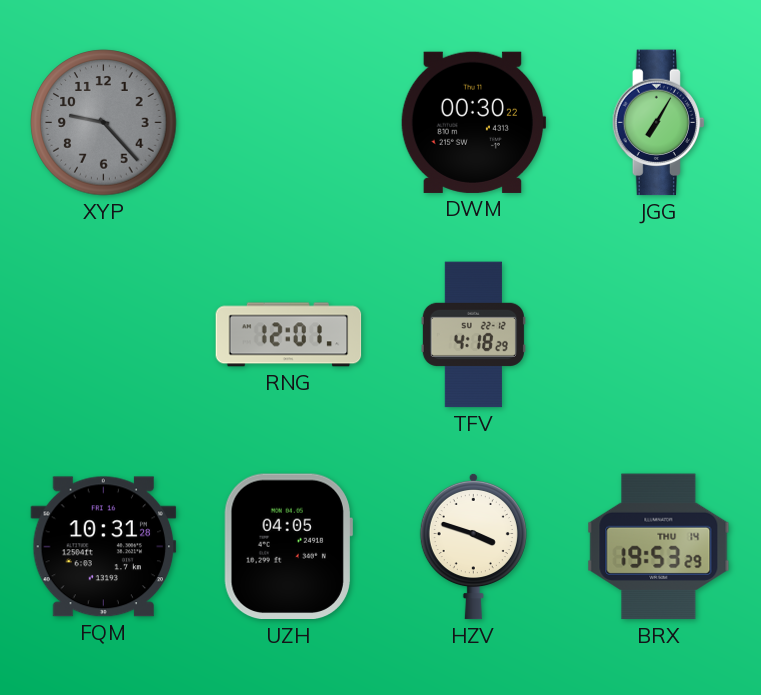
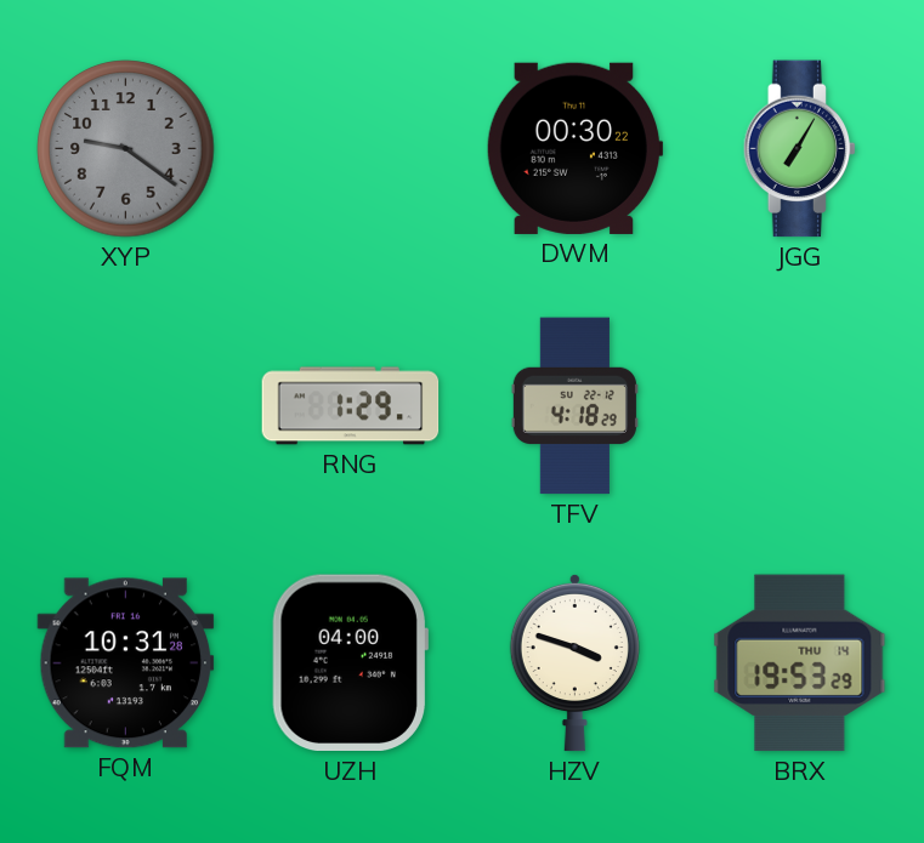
XYP: 9:23 -> 9:21 (126, 149)
RNG: 12:01 -> 1:29 (351, 406)
UZH: 04:05 -> 04:00 (350, 663)
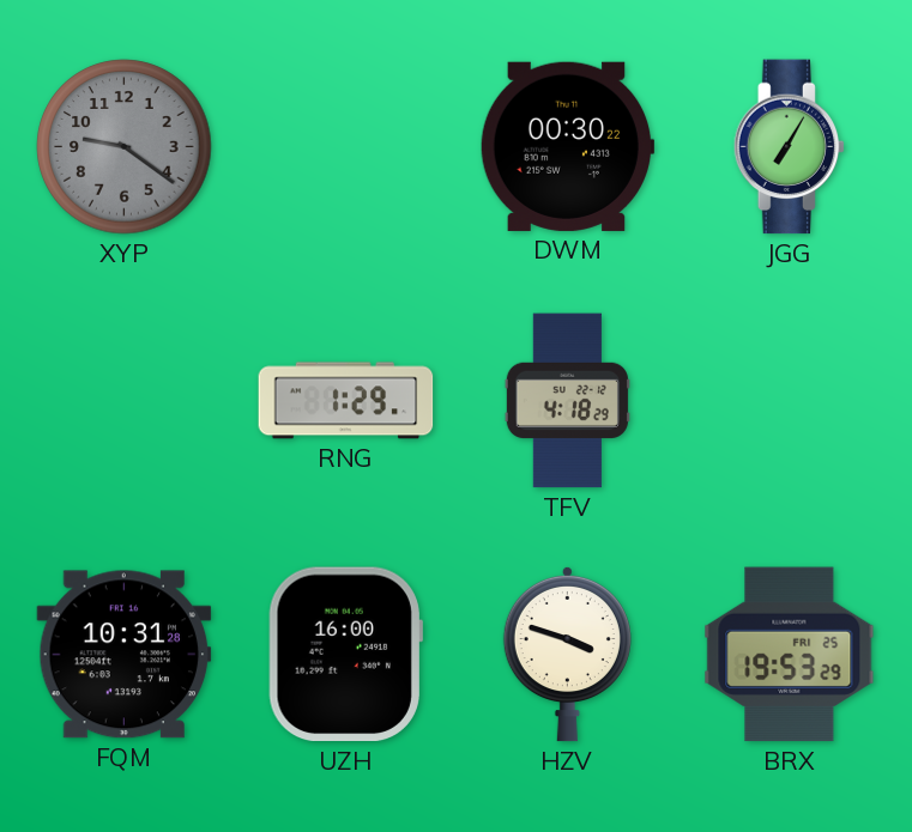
UZH: 04:00 -> 16:00 (345, 655)
BRX date: THU 14 -> FRI 25 (790, 655)
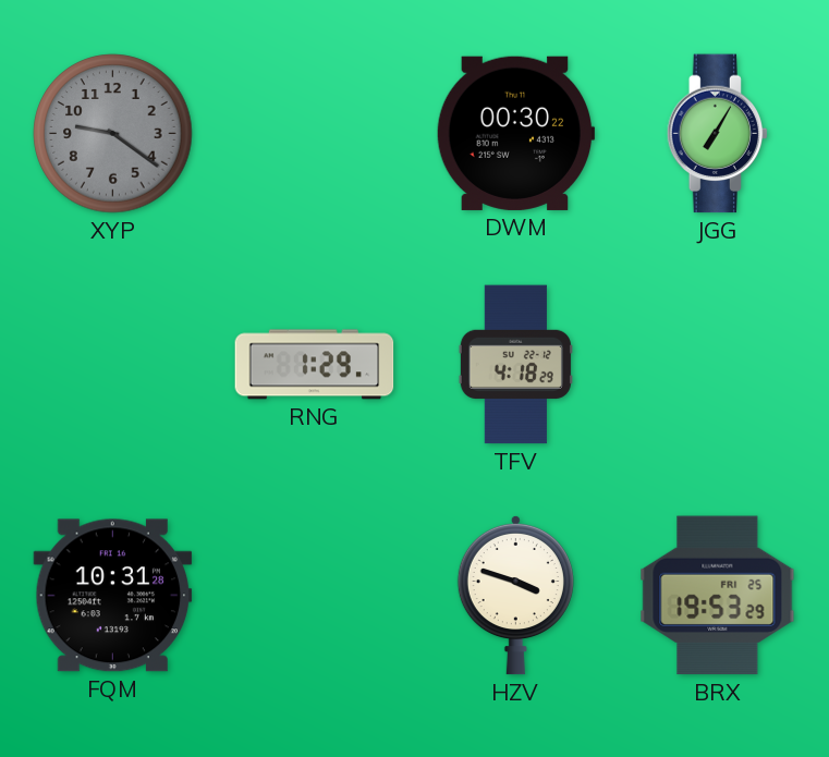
UZH: 16:00 -> none (345, 655)
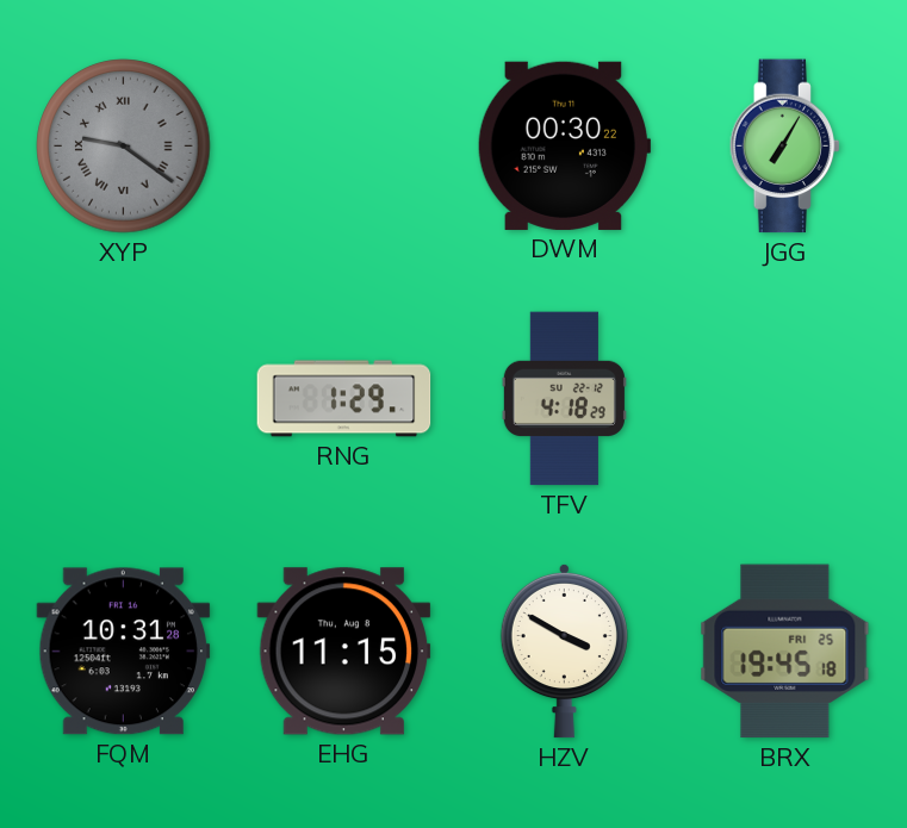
XYP numerals: Arabic -> Roman (124, 147)
EHG: none -> 11:15 (344, 652)
HZV: 3:48 -> 3:50 (564, 650)
BRX: 19:53 -> 19:45 (785, 652)
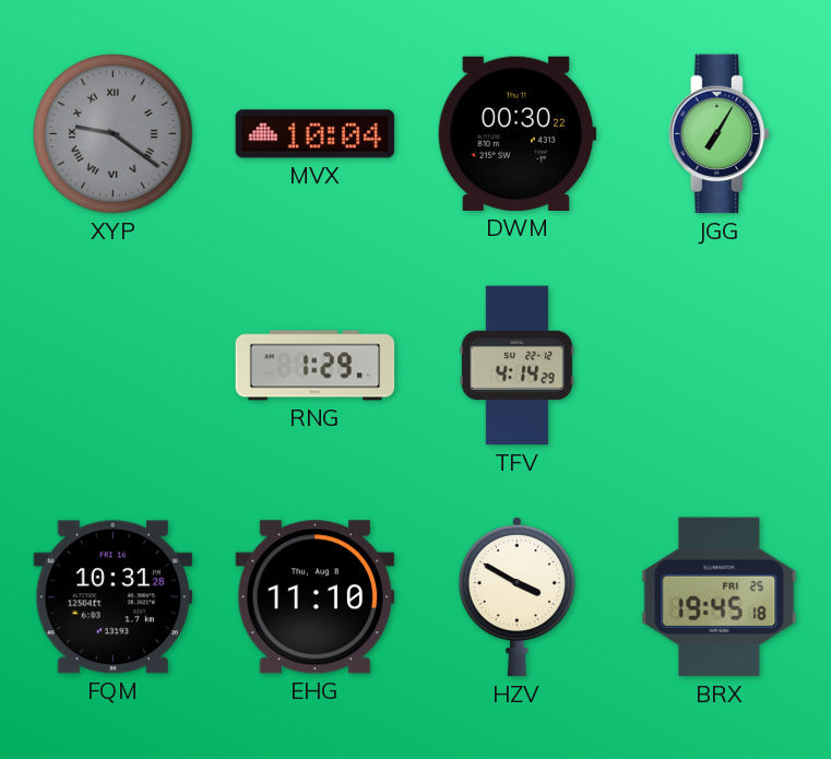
MVX: none -> 10:04 (316, 134)
TFV: 4:18 -> 4:14 (517, 366)
EHG: 11:15 -> 11:10 (316, 597)
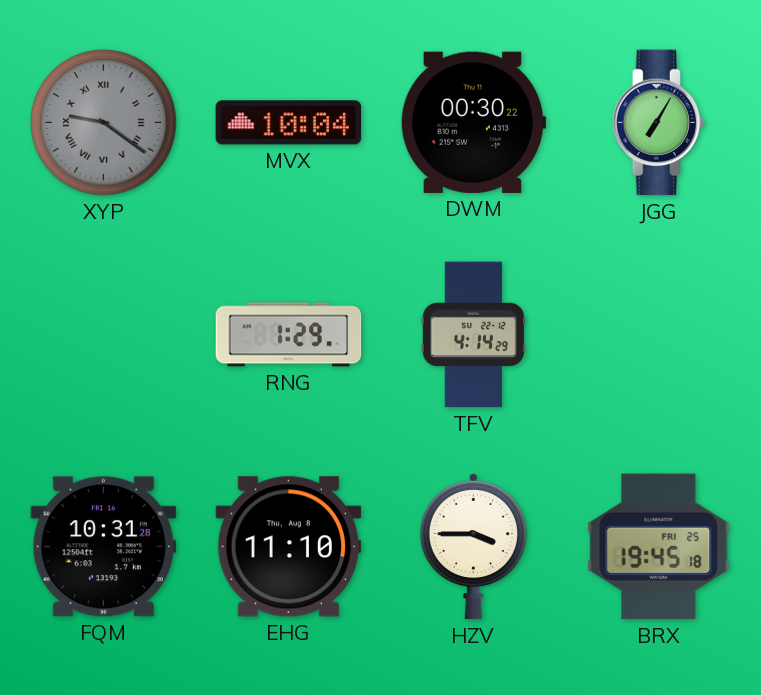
HZV: 3:50 -> 3:45 (473, 546)
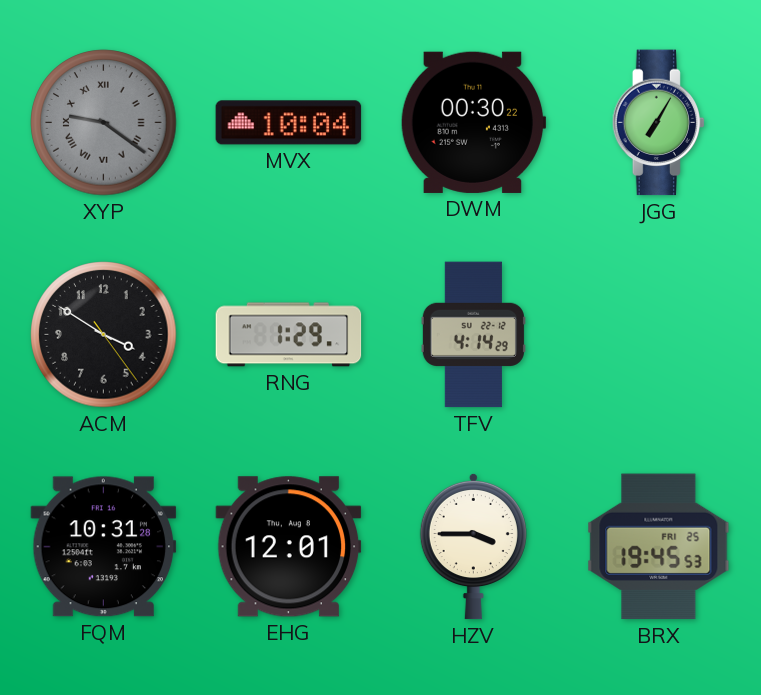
ACM: none -> 3:50 (104, 335)
EHG: 11:10 -> 12:01 (289, 547)
BRX: 19:45:18 -> 19:45:53 (659, 547)
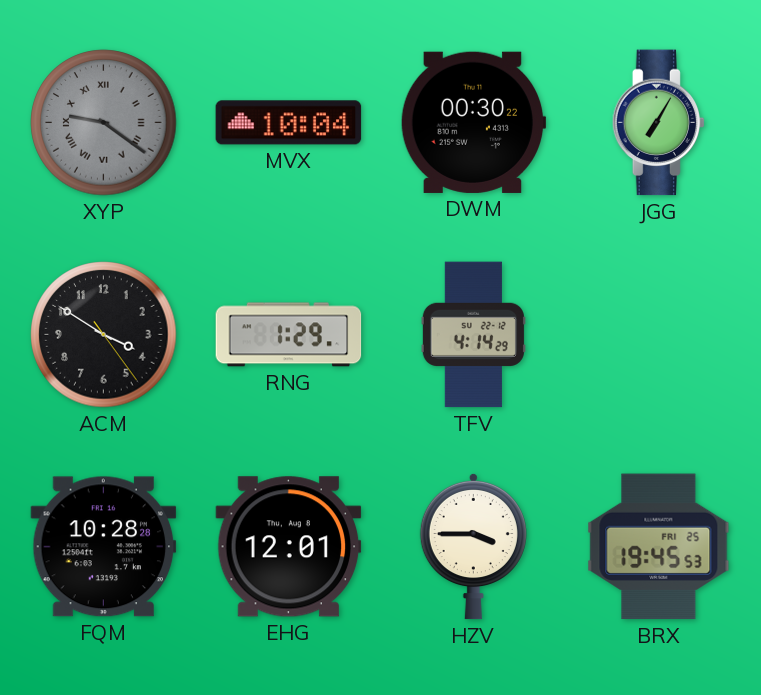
FQM: 10:31 -> 10:28 (104, 547)
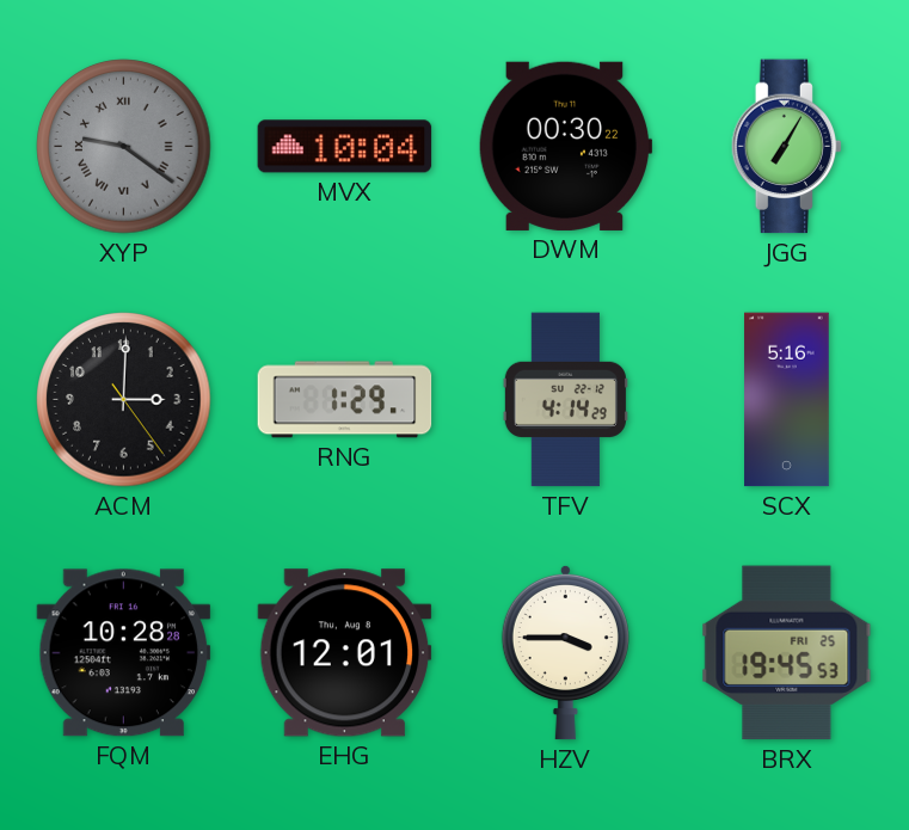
ACM: 3:50 -> 3:00 (124, 400)
SCX: none -> 5:16 (787, 400)
